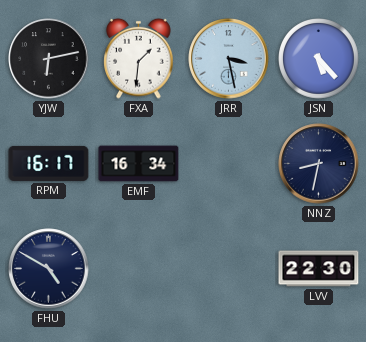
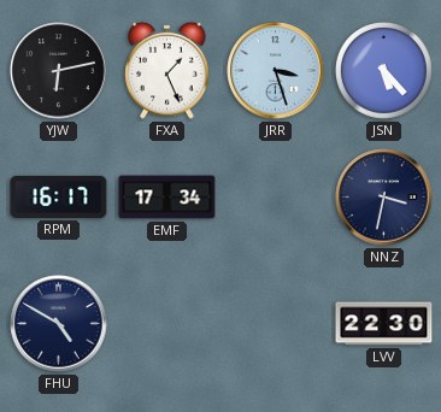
FXA: 1:31 -> 1:26 (167, 70)
JRR: 3:28 -> 3:27 (276, 71)
EMF: 16:34 -> 17:34 (167, 198)
NNZ: 8:32 -> 3:32 (384, 198)
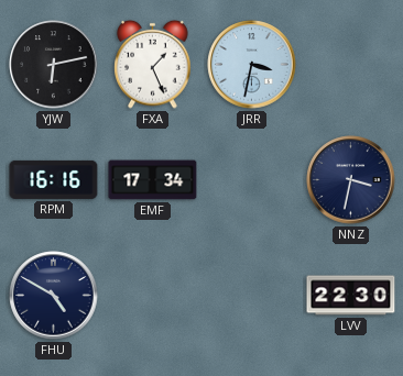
JRR: 3:27 -> 3:32 (252, 65)
JSN: 5:23 -> none (384, 71)
RPM: 16:17 -> 16:16 (54, 179)
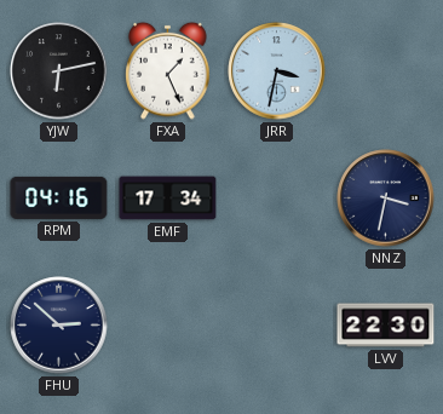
RPM: 16:16 -> 04:16 (59, 197)
FHU: 4:50 -> 2:52 (59, 326)
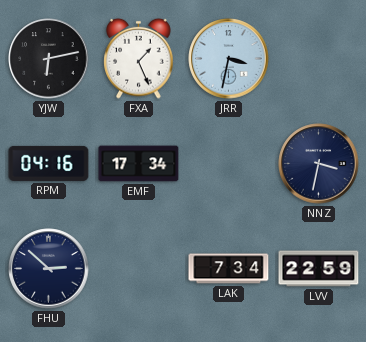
LAK: none -> 7:34 (229, 269)
LVV: 22:30 -> 22:59 (319, 269)
